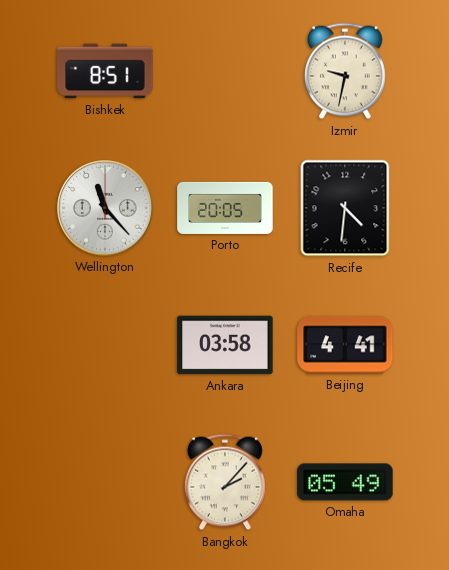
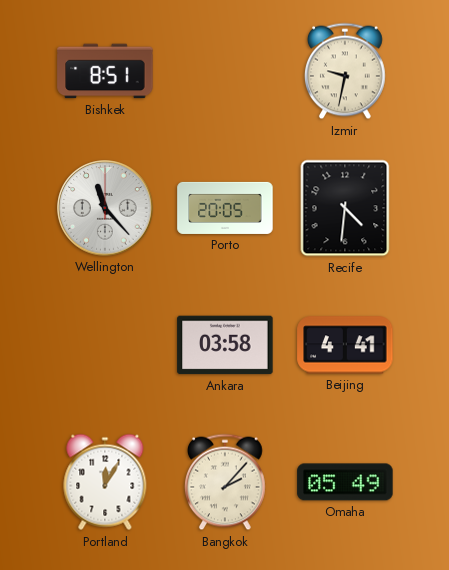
Portland: none -> 12:05 (105, 482)
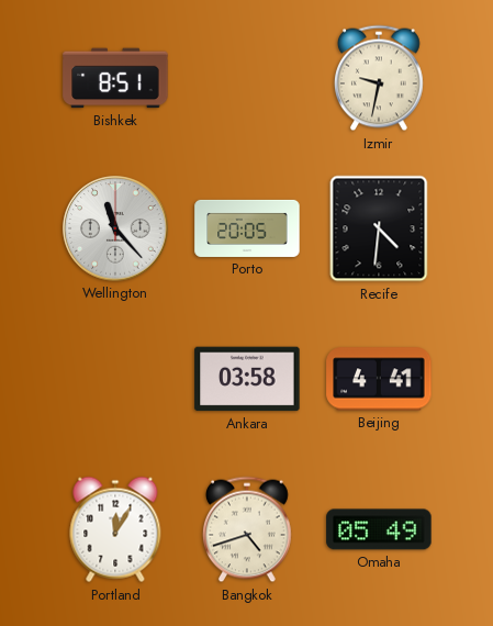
Bangkok: 2:07 -> 4:42 (248, 529)
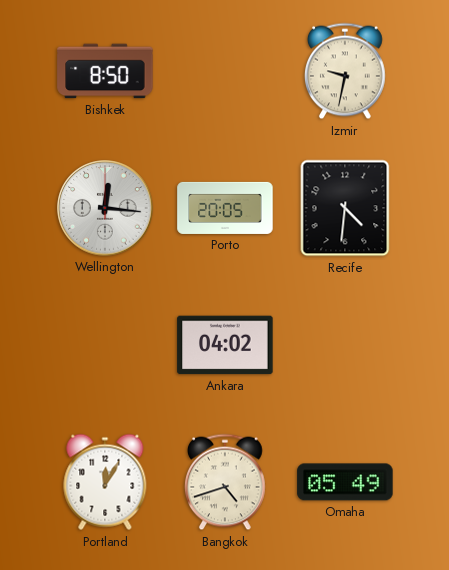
Bishkek: 8:51 -> 8:50 (105, 71)
Wellington: 11:23 -> 12:16 (105, 208)
Ankara: 03:58 -> 04:02 (225, 345)
Beijing: 4:41 -> none (379, 379)
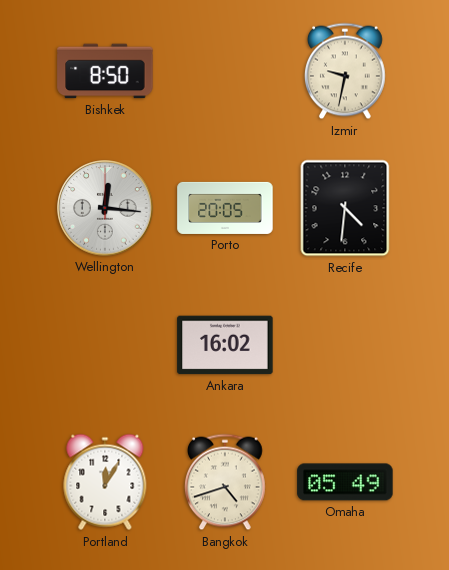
Ankara: 04:02 -> 16:02 (225, 345)
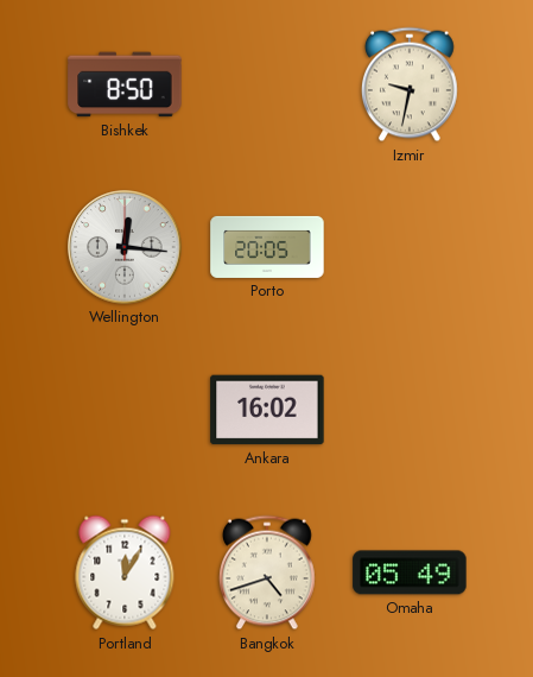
Recife: 4:31 -> none (345, 208)
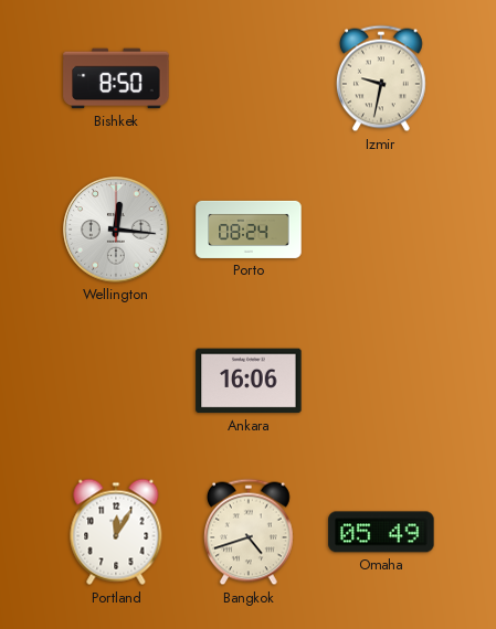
Porto: 20:05 -> 08:24 (249, 230)
Ankara: 16:02 -> 16:06 (249, 381)
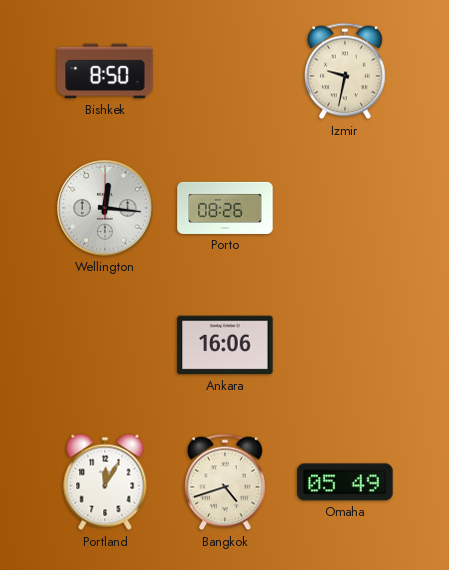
Porto: 08:24 -> 08:26 (225, 208)
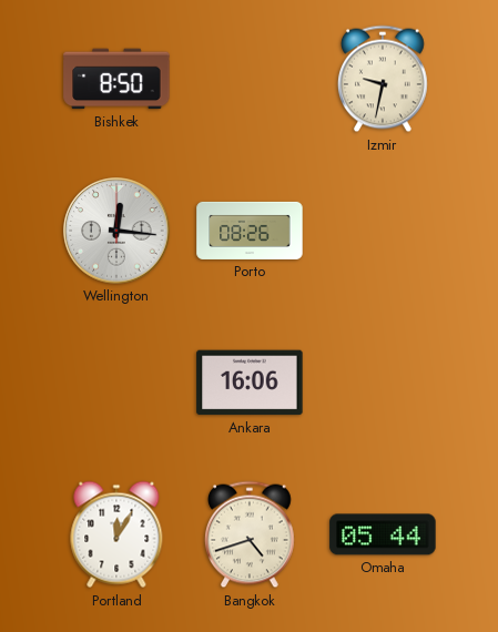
Omaha: 05:49 -> 05:44 (383, 534)
